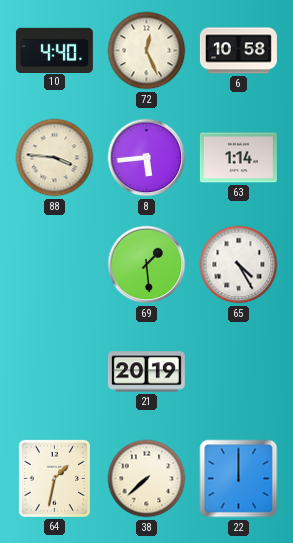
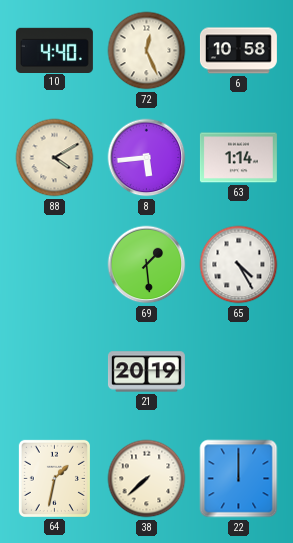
88: 3:46 -> 4:10 (55, 158)
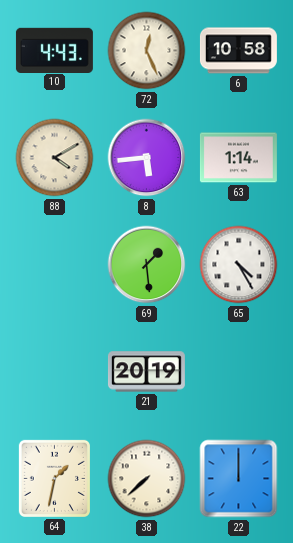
10: 4:40 -> 4:43 (54, 50)
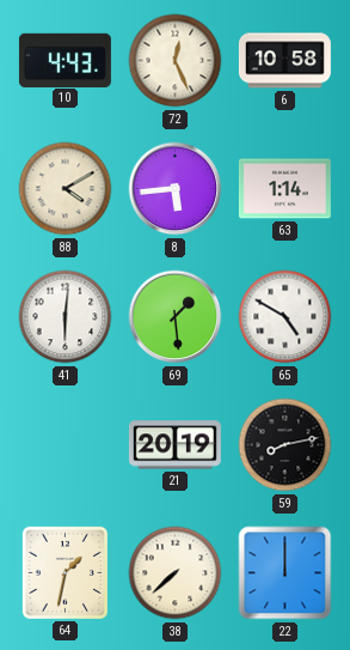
41: none -> 6:01 (66, 317)
65: 4:25 -> 4:50 (285, 317)
59: none -> 8:13 (285, 445)
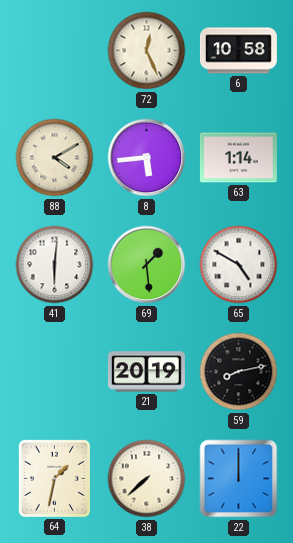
10: 4:43 -> none (65, 60)
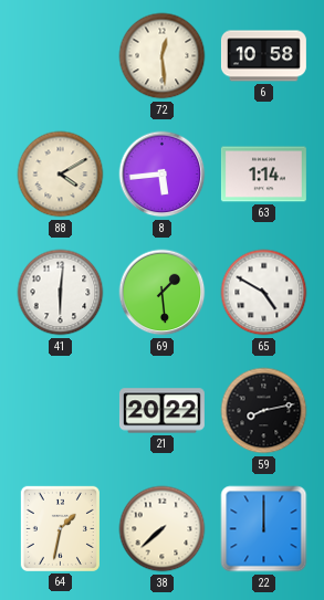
72: 12:26 -> 12:29 (163, 56)
21: 20:19 -> 20:22 (161, 411)
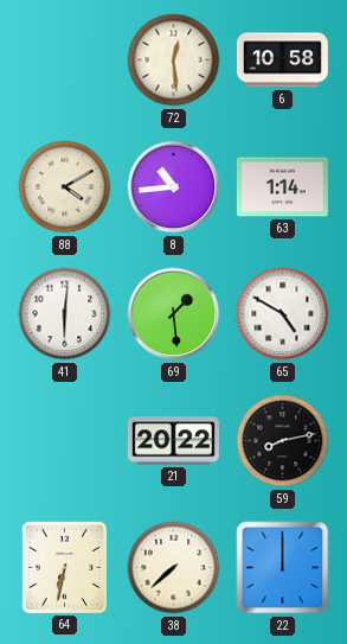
8: 5:44 -> 10:44 (174, 187)
64: 1:32 -> 6:32 (64, 567)
